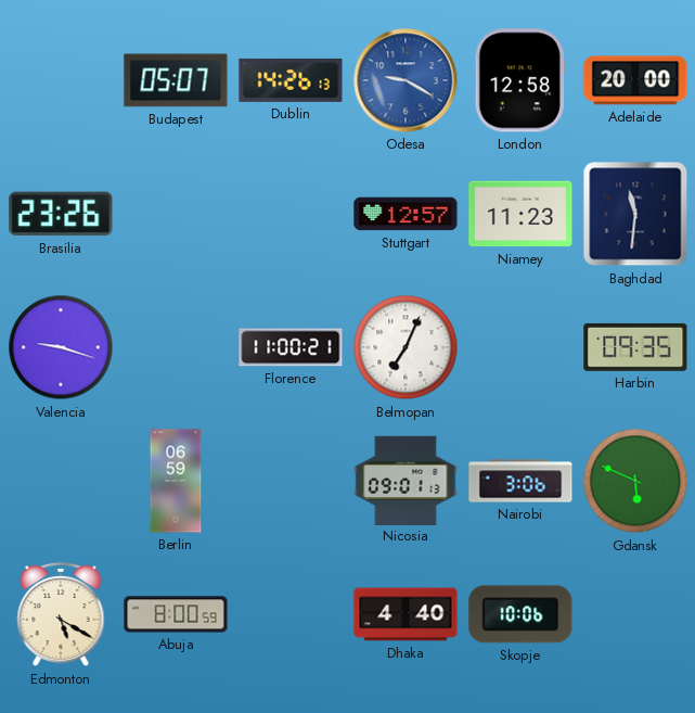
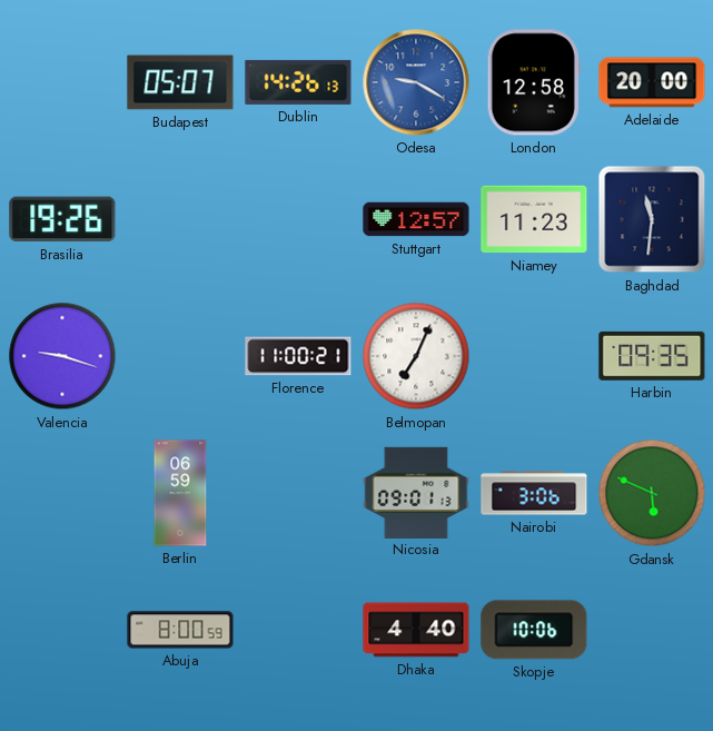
Brasilia: 23:26 -> 19:26 (62, 219)
Edmonton: 5:20 -> none (61, 614)
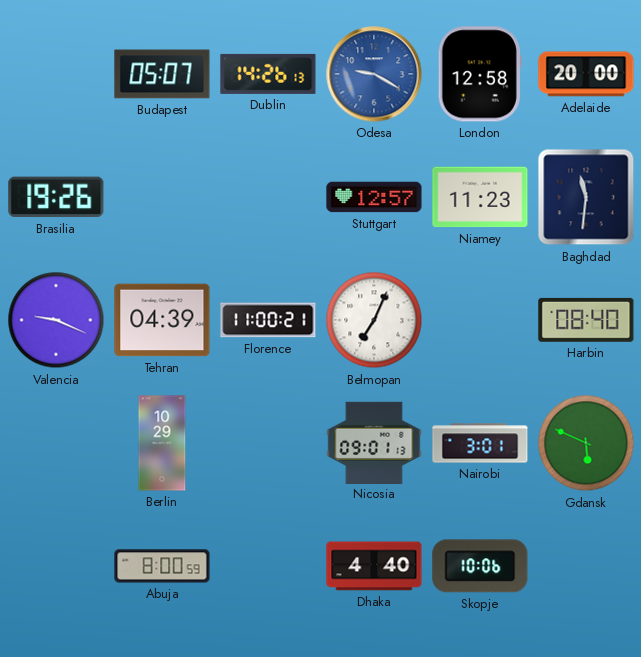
Valencia: 9:18 -> 9:19 (56, 320)
Tehran: none -> 04:39 (162, 320)
Harbin: 09:35 -> 08:40 (586, 320)
Berlin: 06:59 -> 10:29 (162, 443)
Nairobi: 3:06 -> 3:01 (480, 443)
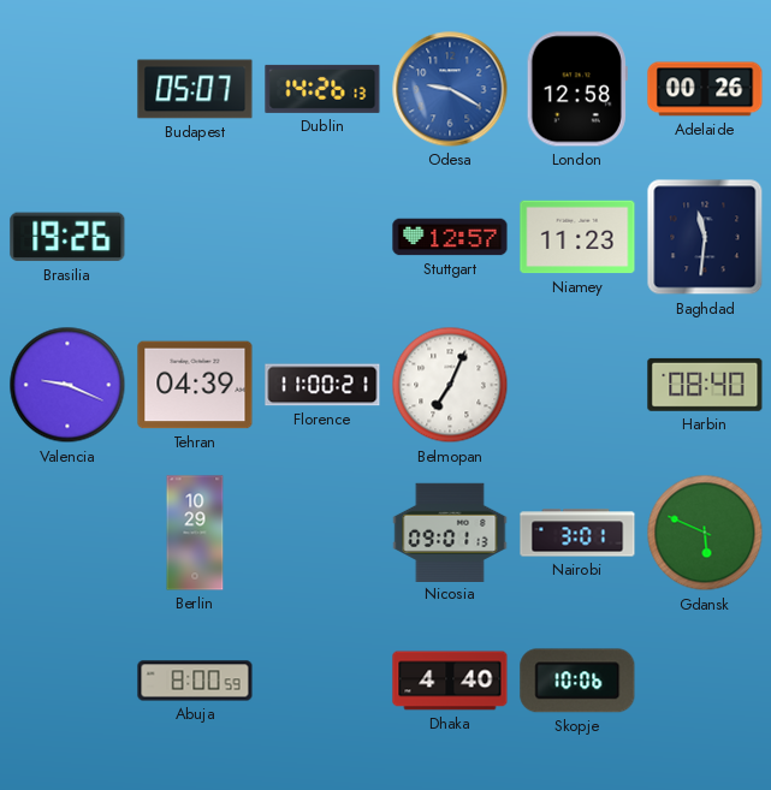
Adelaide: 20:00 -> 00:26 (705, 89)
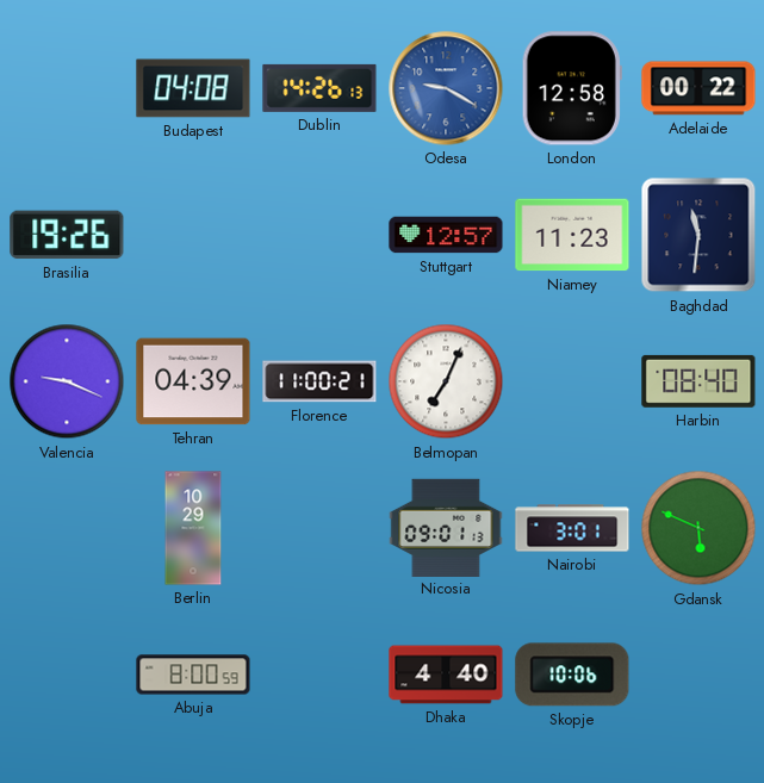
Budapest: 05:07 -> 04:08 (193, 88)
Adelaide: 00:26 -> 00:22 (698, 88)
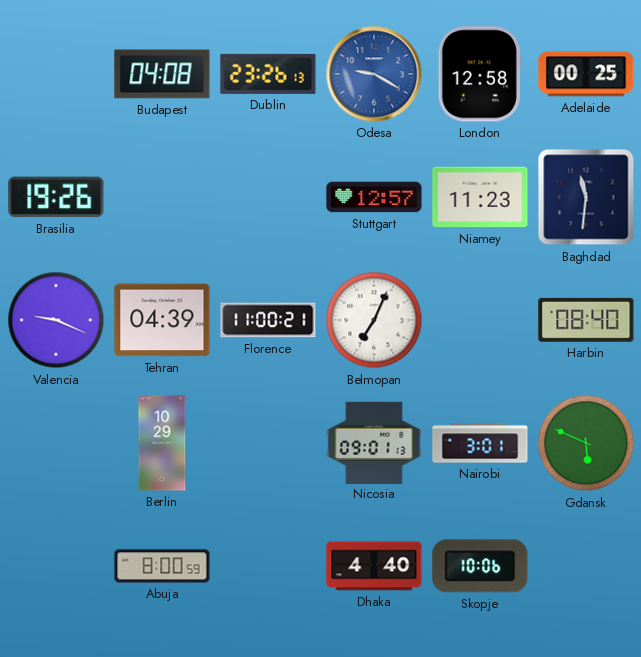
Dublin: 14:26 -> 23:26 (268, 74)
Adelaide: 00:22 -> 00:25 (586, 74)
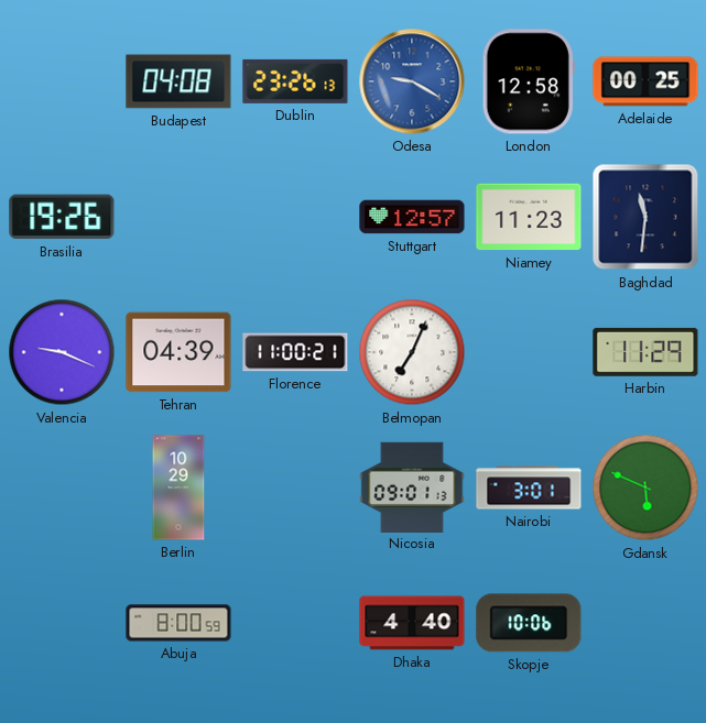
Harbin: 08:40 -> 11:29 (645, 352)
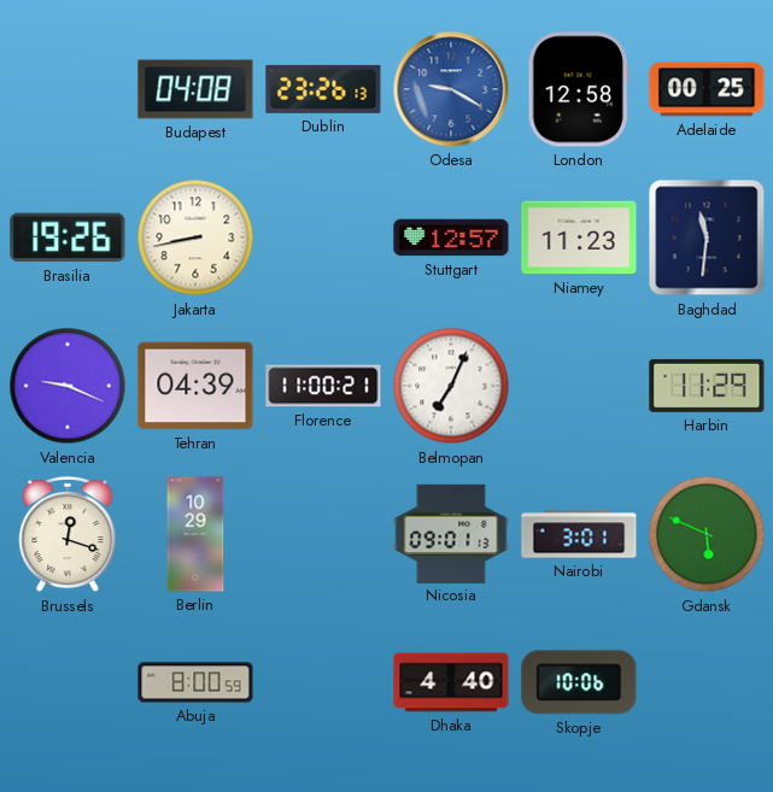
Jakarta: none -> 8:43 (195, 237)
Brussels: none -> 12:18 (68, 534)
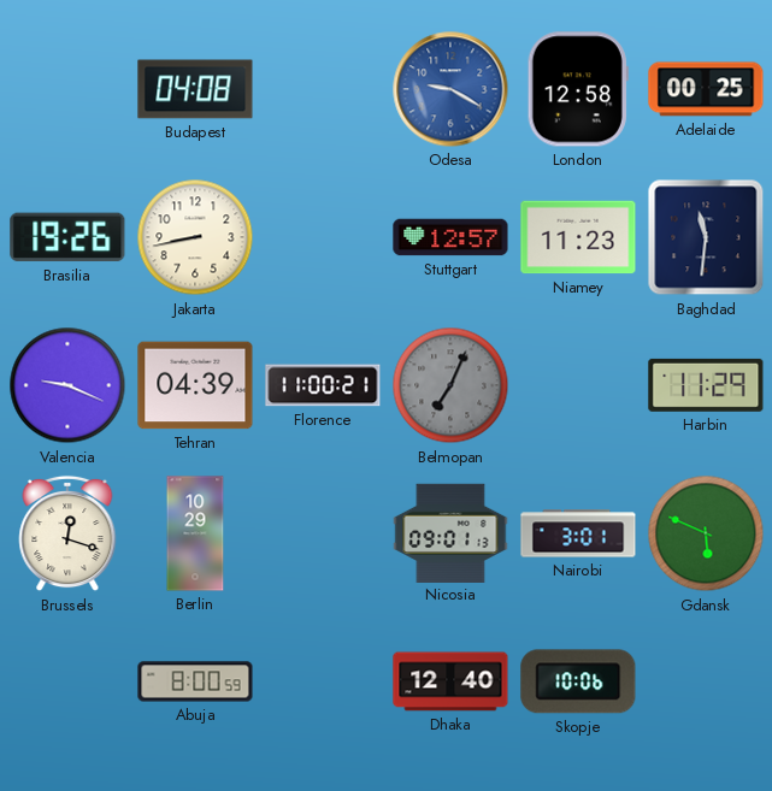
Dublin: 23:26 -> none (323, 89)
Belmopan dial: white -> grey (450, 385)
Dhaka: 4:40 -> 12:40 (450, 681)
